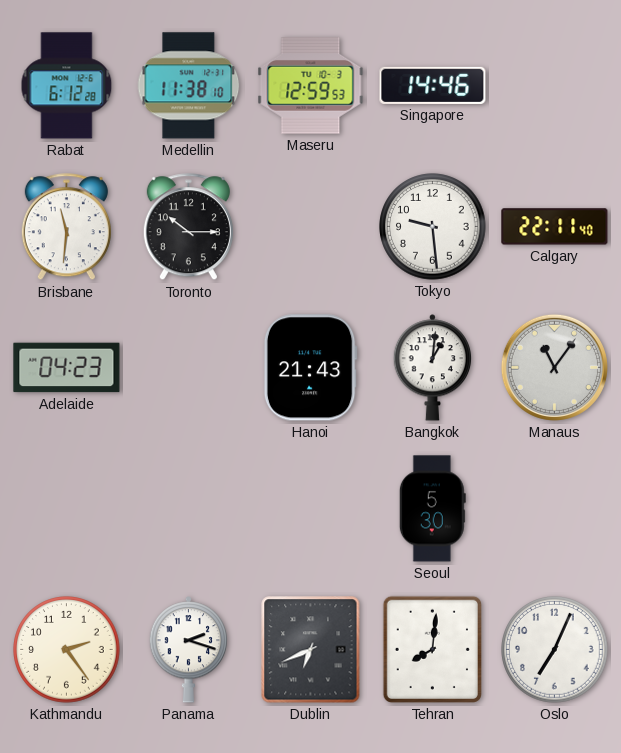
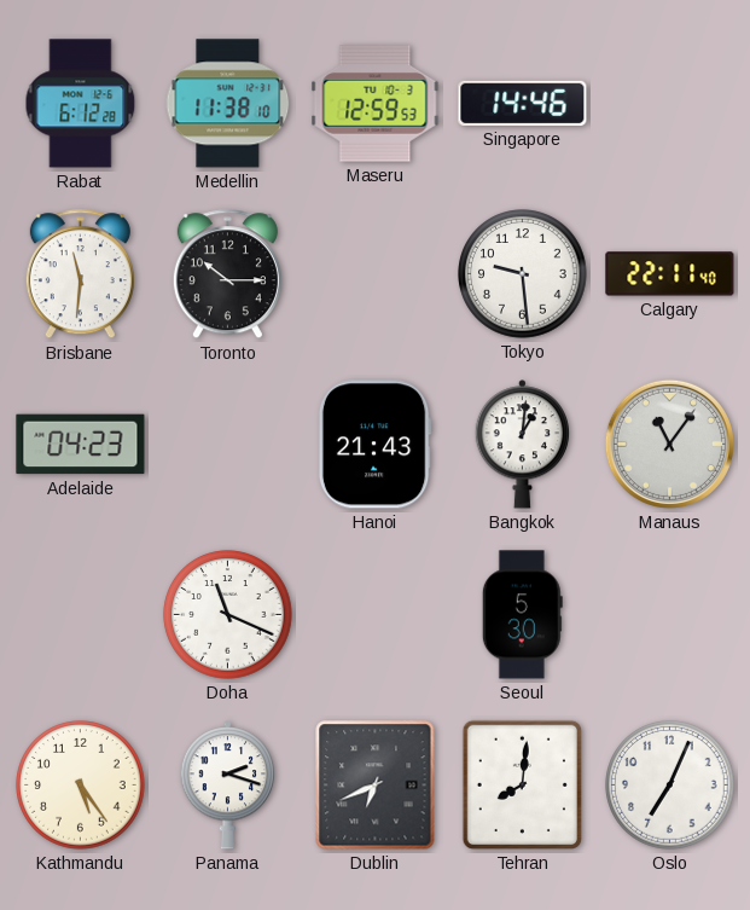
Doha: none -> 11:19 (228, 615)
Kathmandu: 2:24 -> 5:24 (81, 786)
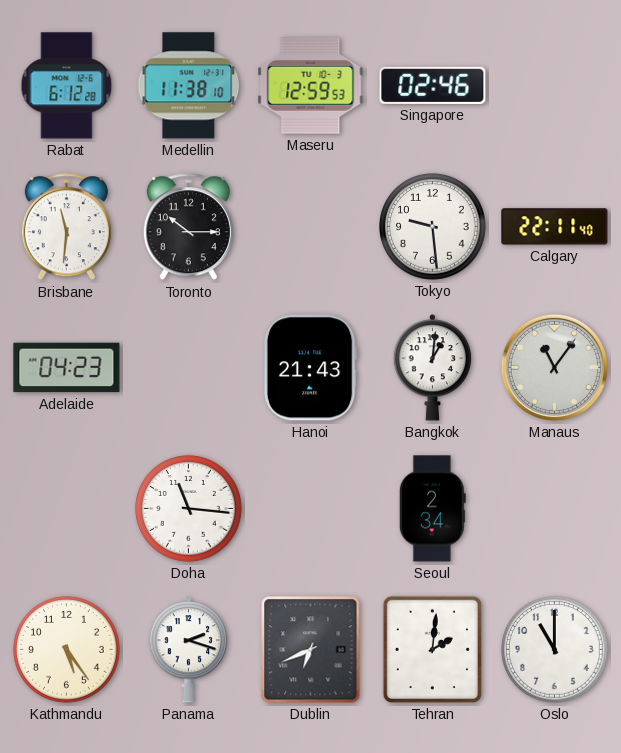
Singapore: 14:46 -> 02:46 (433, 85)
Doha: 11:19 -> 11:16 (189, 509)
Seoul: 5:30 -> 2:34 (432, 509)
Tehran: 8:01 -> 2:01 (432, 649)
Oslo: 7:04 -> 11:00 (555, 650)
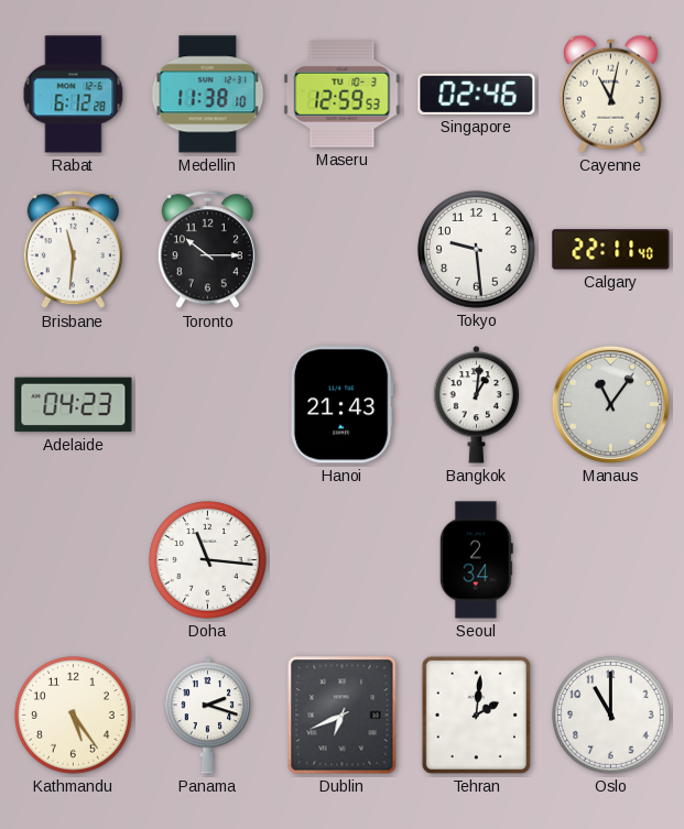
Cayenne: none -> 11:02 (610, 94)
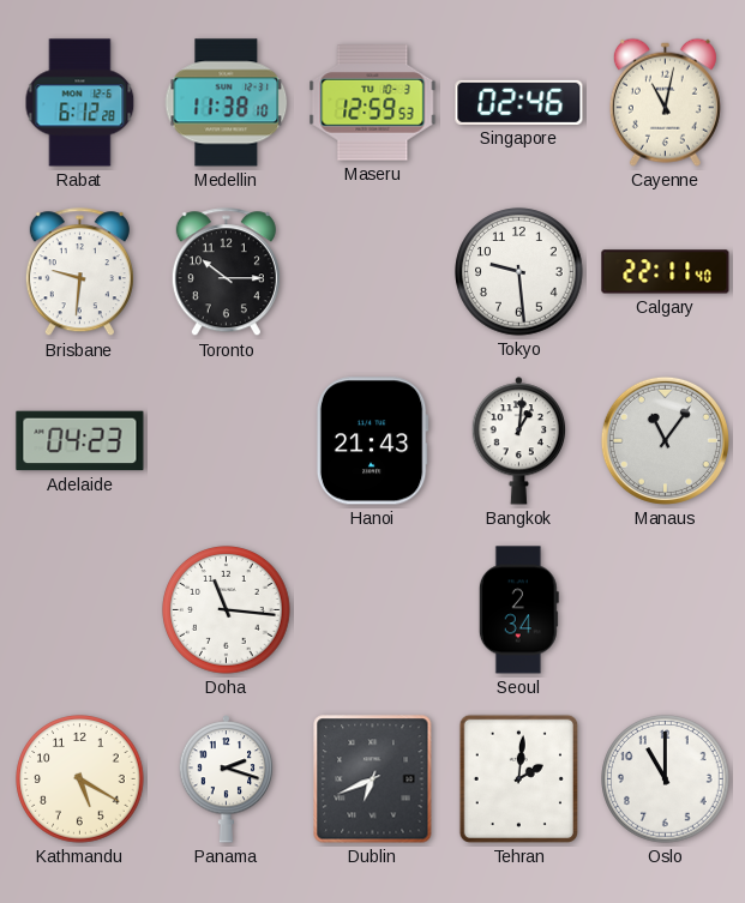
Brisbane: 11:31 -> 9:31 (79, 272)
Kathmandu: 5:24 -> 5:20 (80, 779)
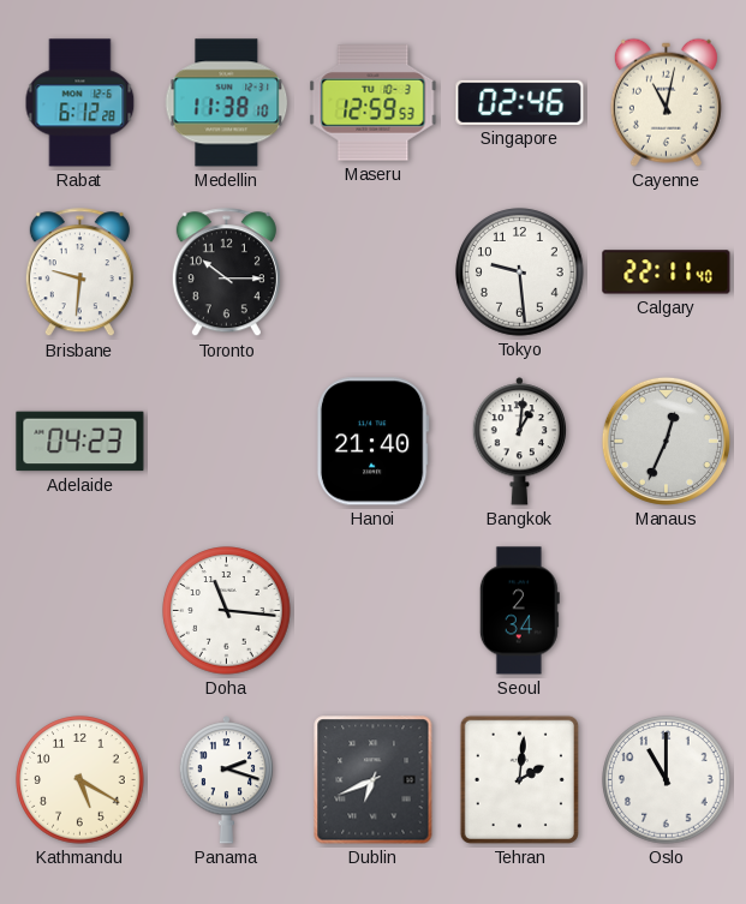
Hanoi: 21:43 -> 21:40 (372, 442)
Manaus: 11:06 -> 12:34 (666, 441)
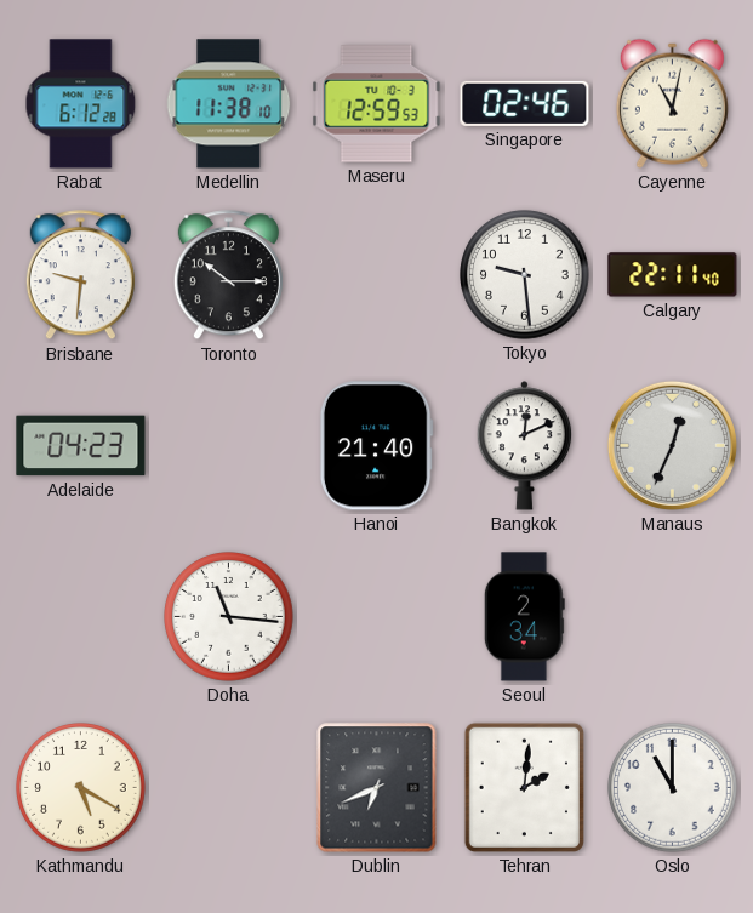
Bangkok: 1:01 -> 12:11 (525, 446)
Panama: 2:18 -> none (227, 780)
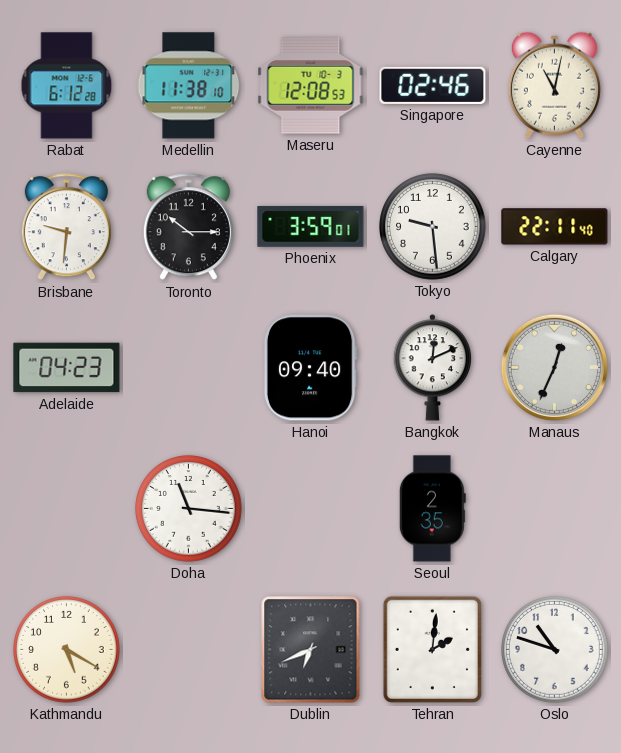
Maseru: 12:59 -> 12:08 (311, 86)
Phoenix: none -> 3:59 (311, 227)
Hanoi: 21:40 -> 09:40 (310, 368)
Seoul: 2:34 -> 2:35 (432, 509)
Oslo: 11:00 -> 10:48 (555, 650)
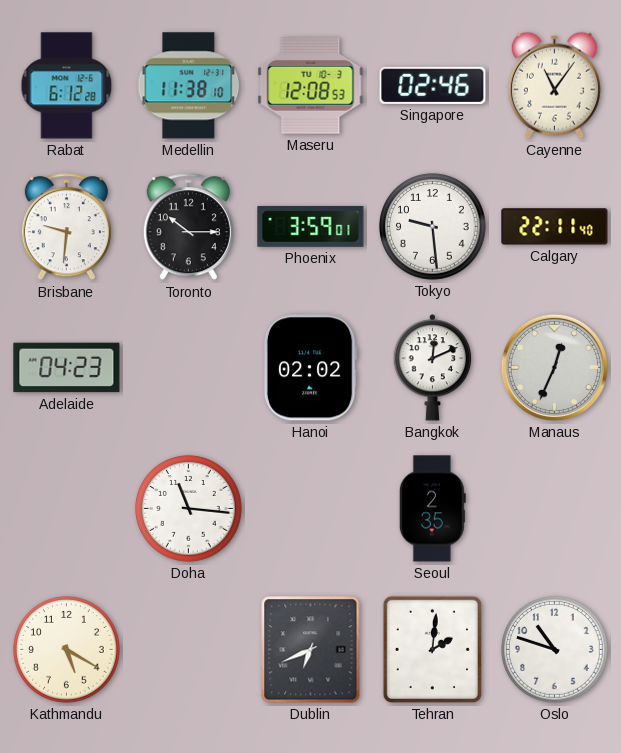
Cayenne: 11:02 -> 11:06 (554, 85)
Hanoi: 09:40 -> 02:02 (310, 368)
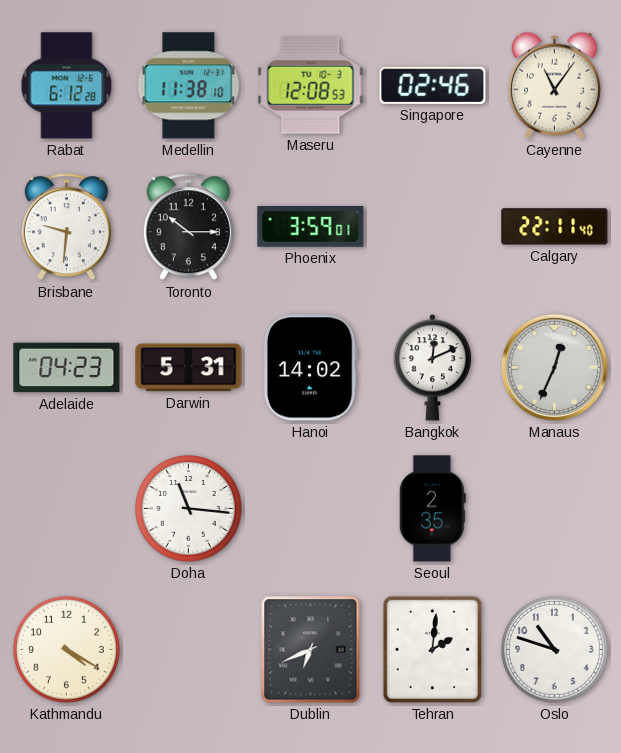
Tokyo: 9:29 -> none (433, 227)
Darwin: none -> 5:31 (189, 368)
Hanoi: 02:02 -> 14:02 (310, 368)
Kathmandu: 5:20 -> 4:20 (67, 650)
